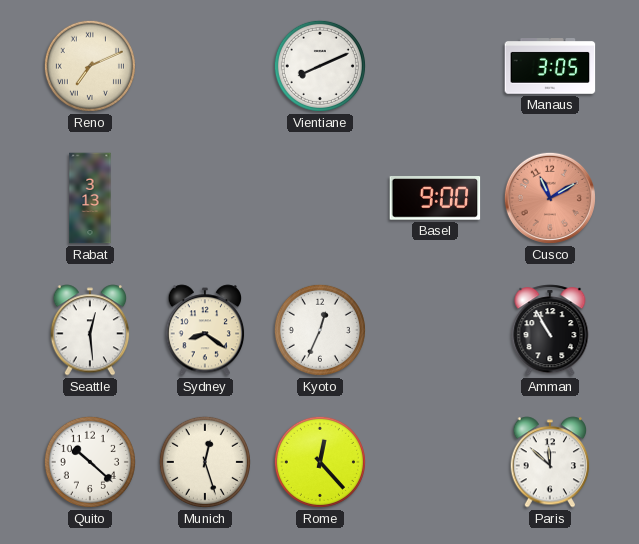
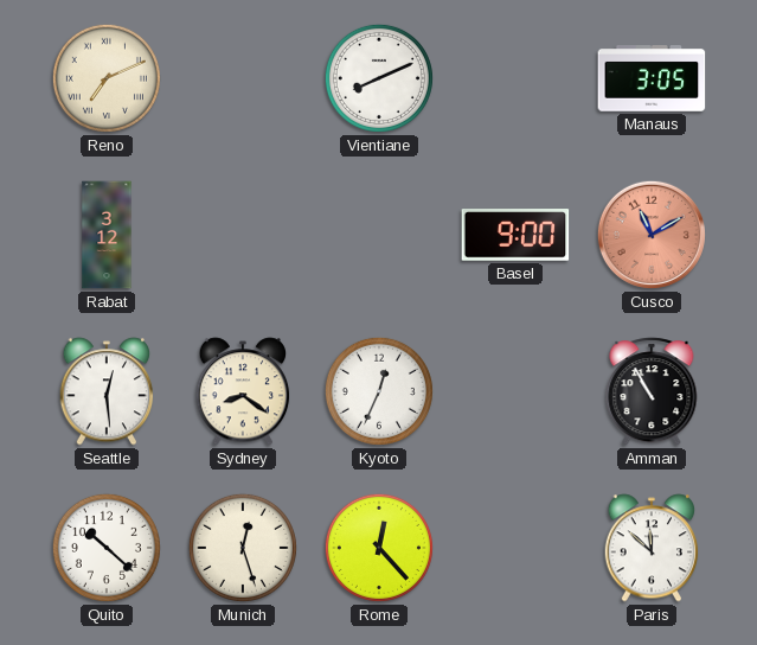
Rabat: 3:13 -> 3:12 (107, 235)
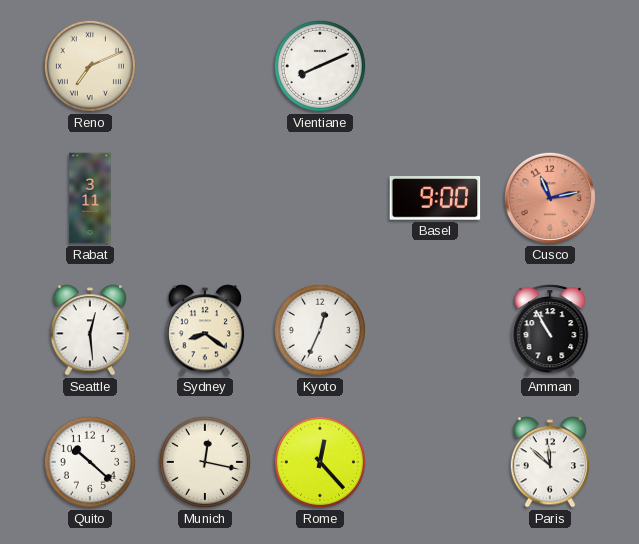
Manaus: 3:05 -> none (652, 79)
Rabat: 3:12 -> 3:11 (90, 198)
Cusco: 11:10 -> 11:13 (550, 198)
Munich: 12:27 -> 12:17 (205, 462)
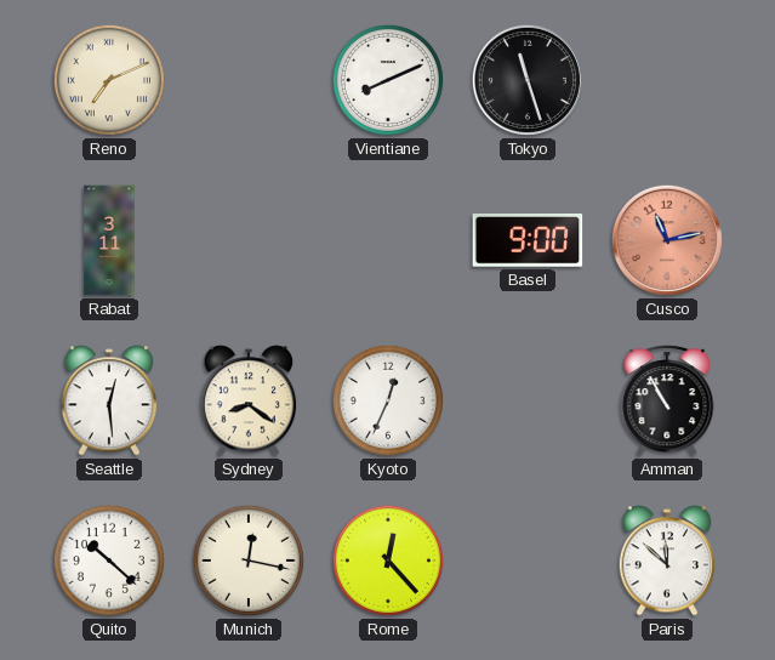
Tokyo: none -> 11:27 (528, 80)
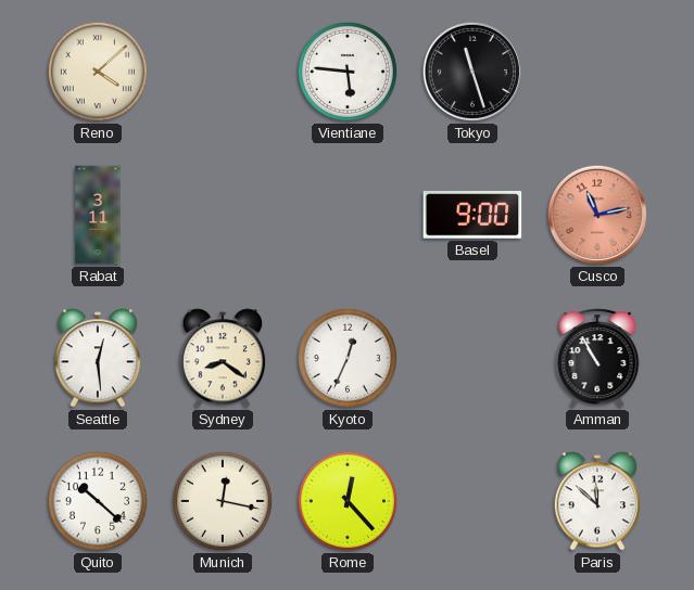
Reno: 7:11 -> 4:08 (98, 72)
Vientiane: 8:11 -> 5:46 (348, 72)
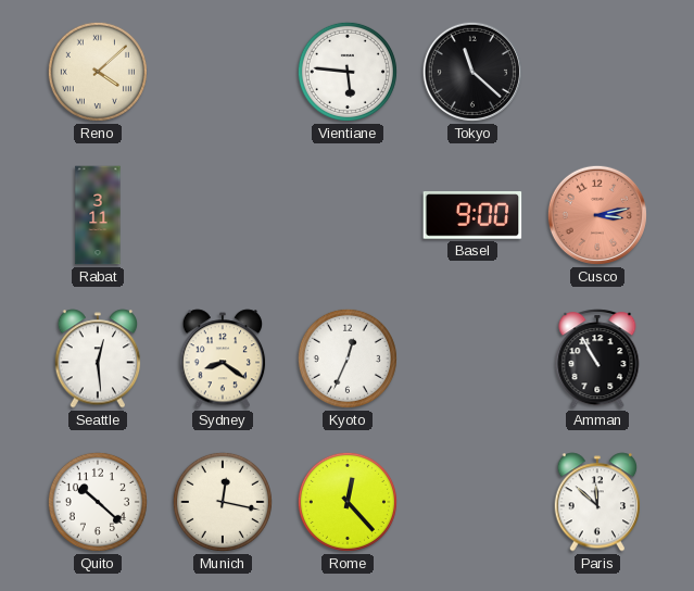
Tokyo: 11:27 -> 11:22 (472, 72)
Cusco: 11:13 -> 3:13 (597, 215)
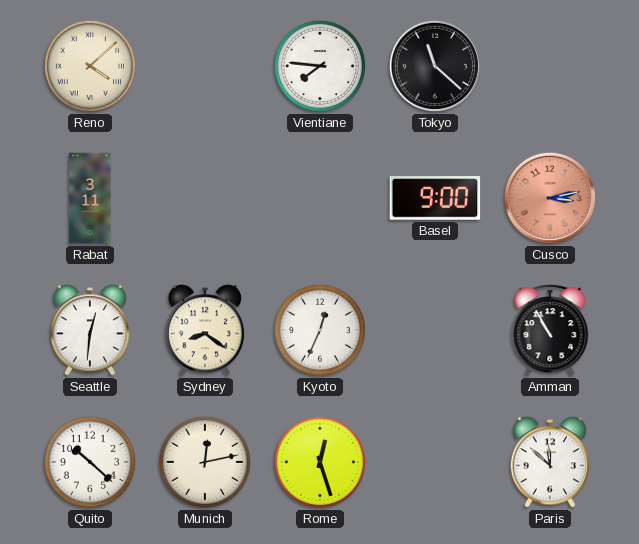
Vientiane: 5:46 -> 7:46 (320, 66)
Seattle: 12:29 -> 12:31 (90, 330)
Munich: 12:17 -> 12:13 (205, 462)
Rome: 12:23 -> 12:27 (320, 462)
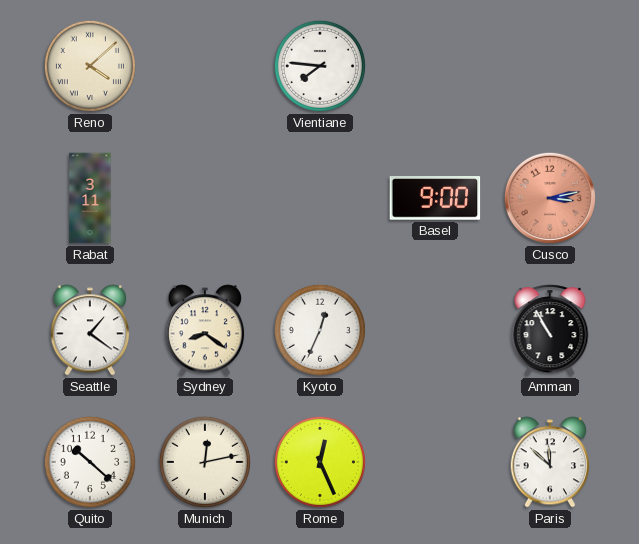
Tokyo: 11:22 -> none (435, 66)
Seattle: 12:31 -> 1:21 (90, 330)
Rome: 12:27 -> 12:26 (320, 462)
